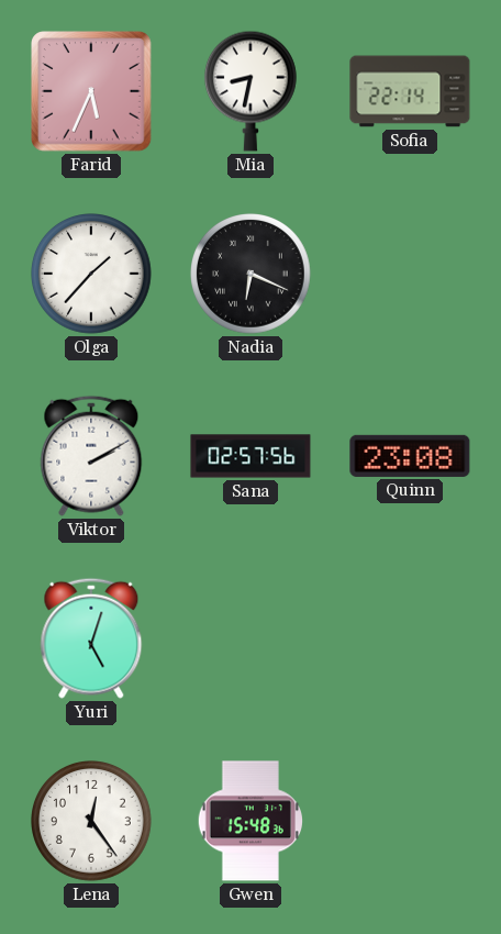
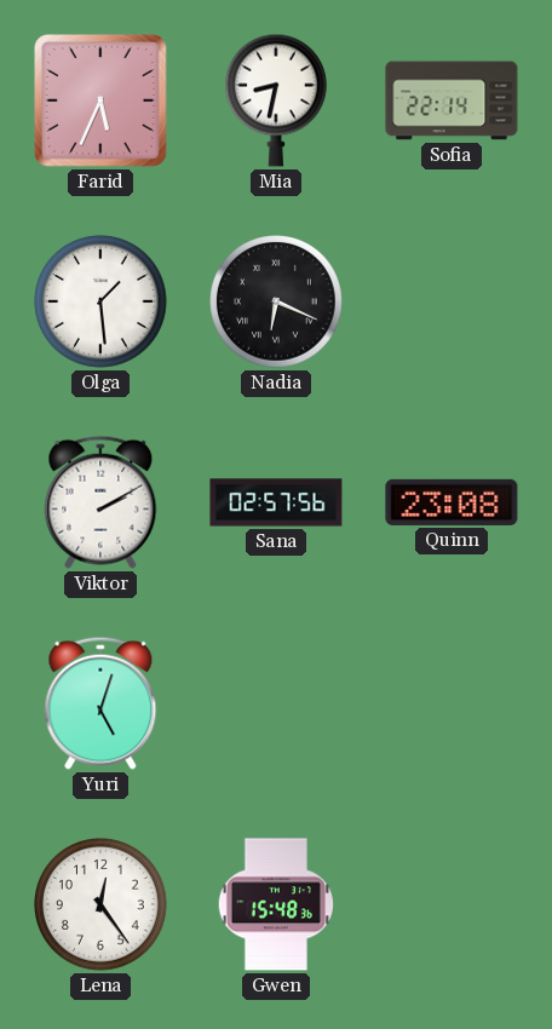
Olga: 1:37 -> 1:29 (102, 303)
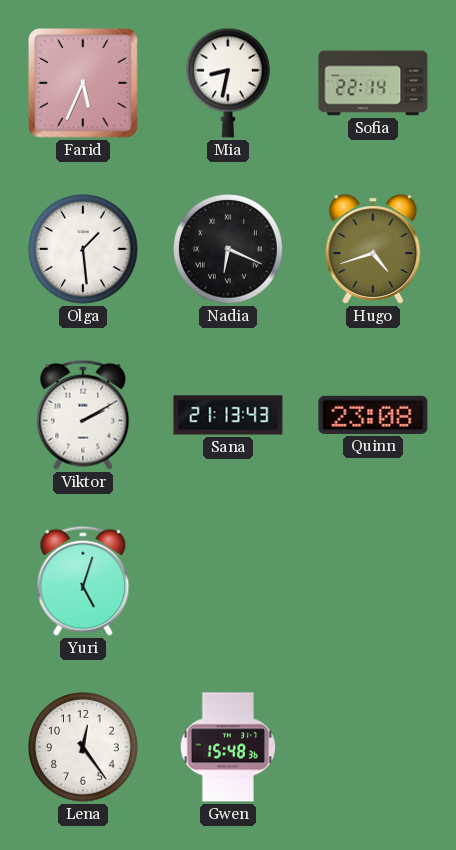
Hugo: none -> 4:42 (373, 249)
Sana: 02:57 -> 21:13 (228, 415)
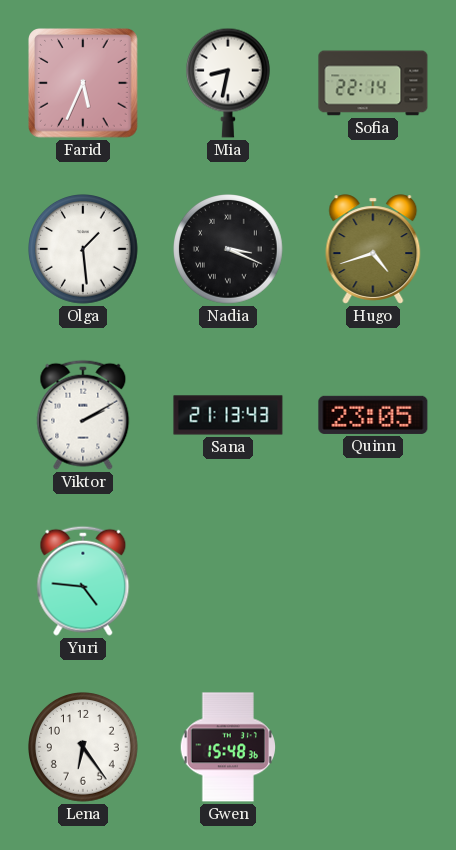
Nadia: 6:19 -> 3:19 (229, 250)
Quinn: 23:08 -> 23:05 (373, 415)
Yuri: 5:03 -> 4:46 (83, 581)
Lena: 12:24 -> 6:24 (84, 748)
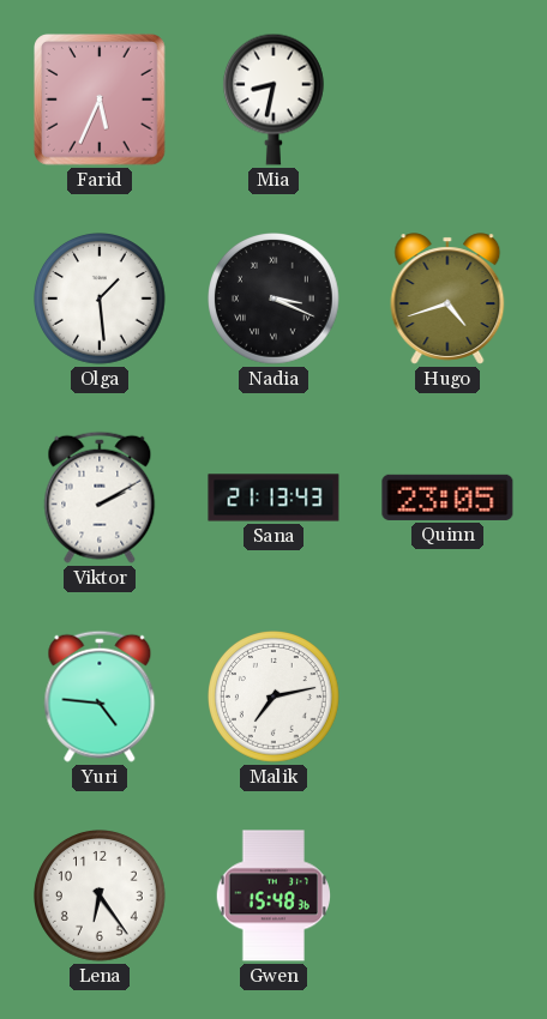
Sofia: 22:14 -> none (373, 83)
Malik: none -> 7:13 (275, 698)
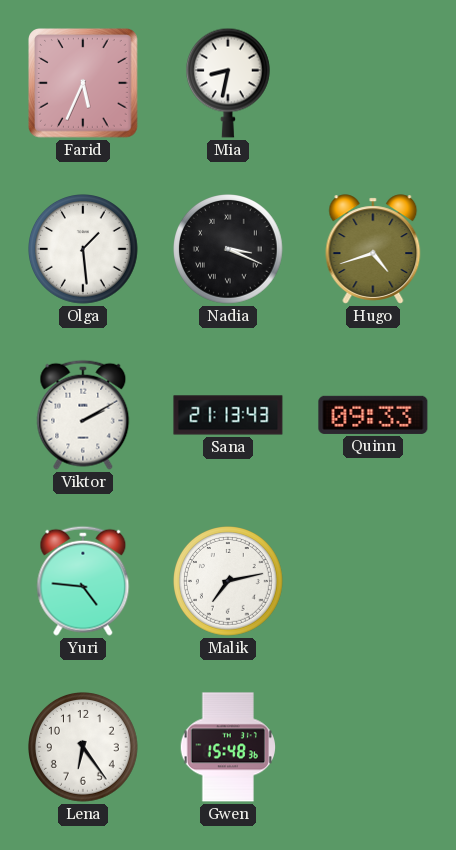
Quinn: 23:05 -> 09:33 (373, 415)
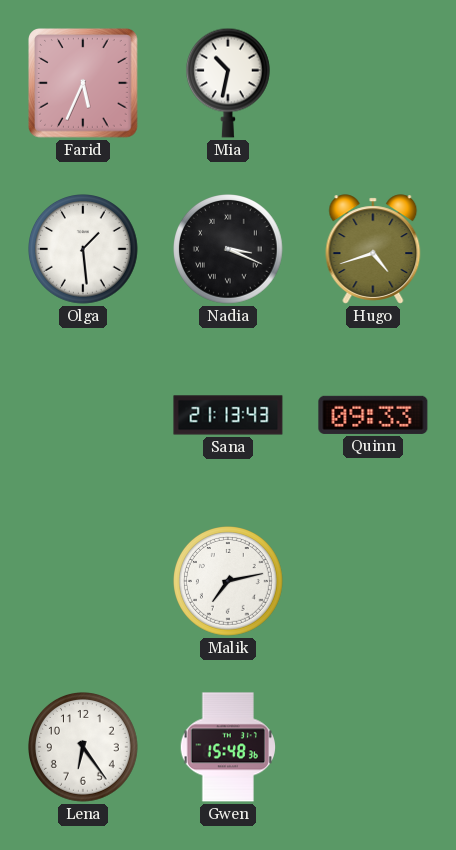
Mia: 8:32 -> 10:32 (228, 83)
Viktor: 2:10 -> none (83, 415)
Yuri: 4:46 -> none (83, 581)
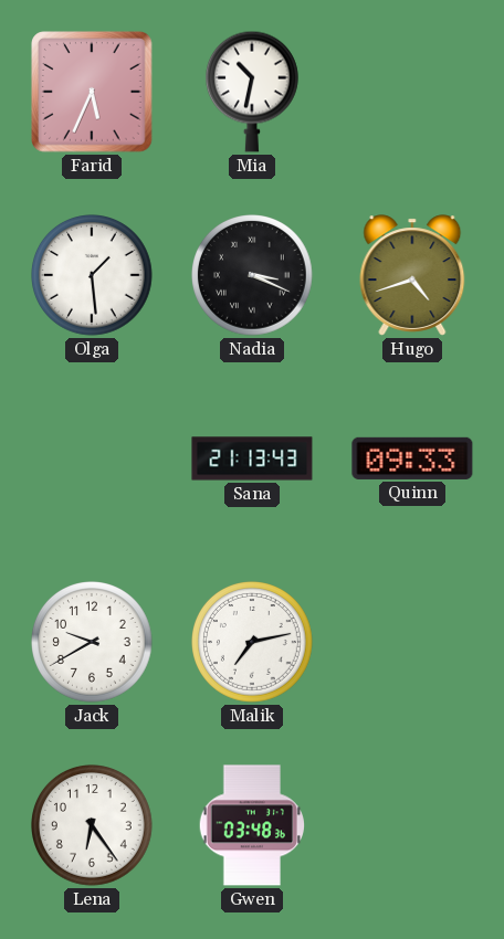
Jack: none -> 9:40 (93, 643)
Gwen: 15:48 -> 03:48 (251, 825)
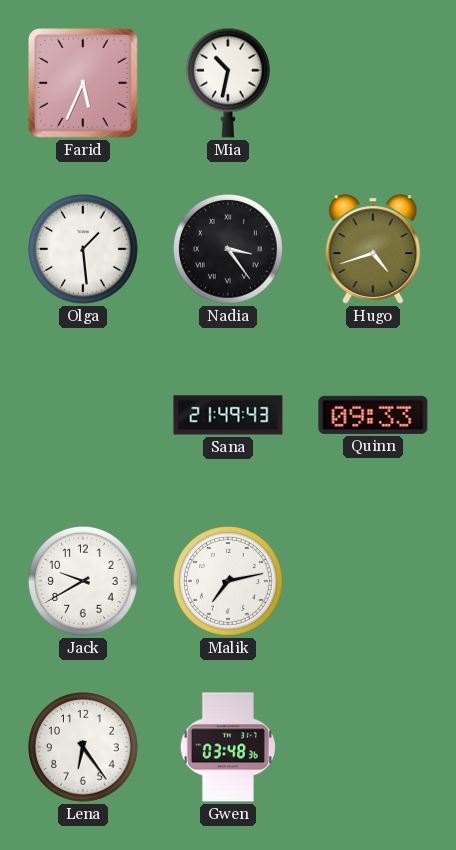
Nadia: 3:19 -> 3:24 (229, 250)
Sana: 21:13 -> 21:49 (228, 415)
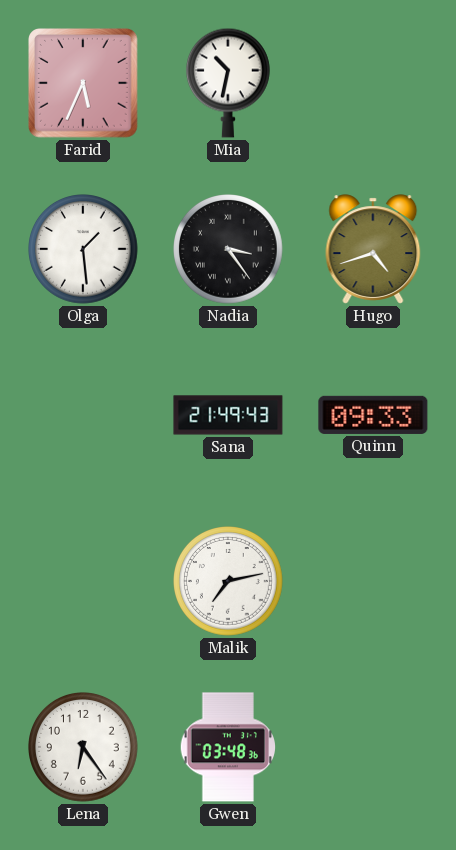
Jack: 9:40 -> none (84, 582)
